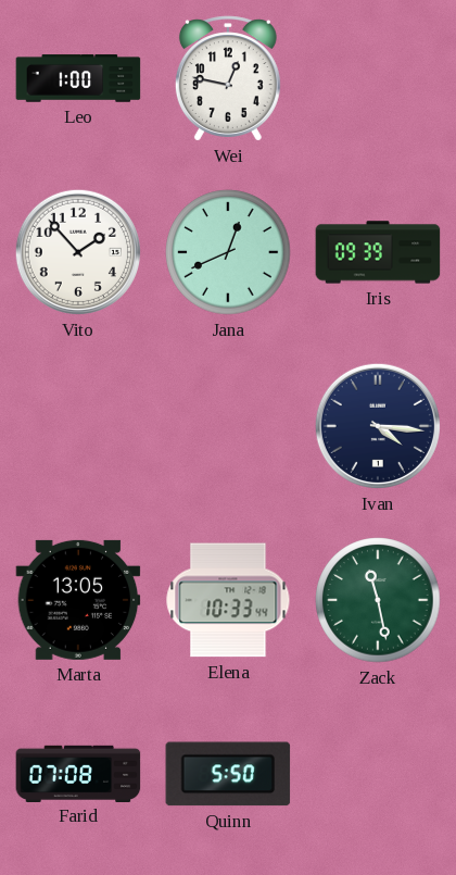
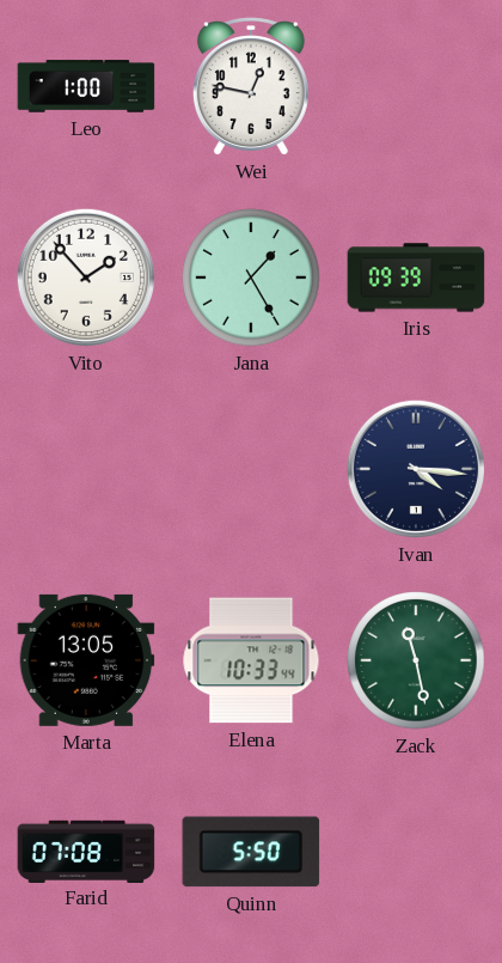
Jana: 12:41 -> 1:25 (251, 278)
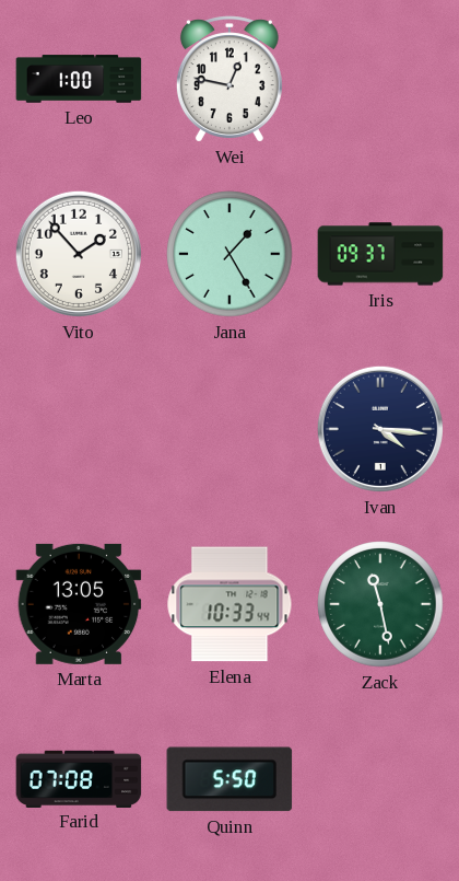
Iris: 09:39 -> 09:37 (380, 254)
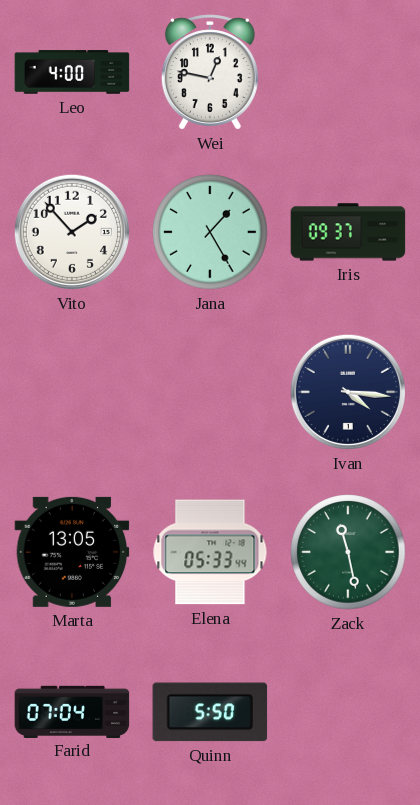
Leo: 1:00 -> 4:00 (72, 72)
Elena: 10:33 -> 05:33 (210, 552)
Farid: 07:08 -> 07:04 (72, 711)
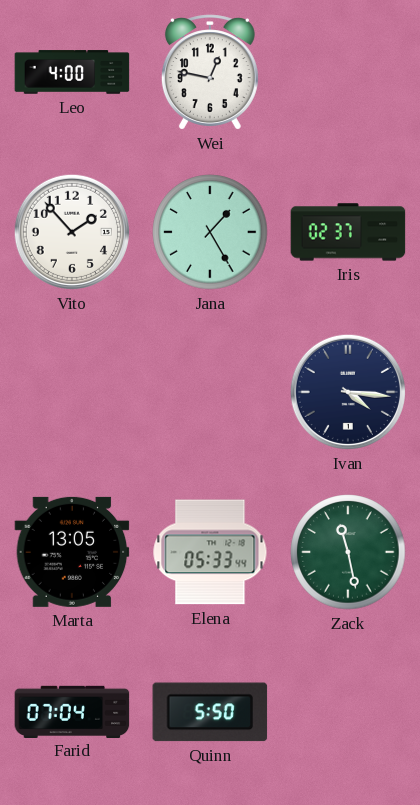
Iris: 09:37 -> 02:37 (348, 232)
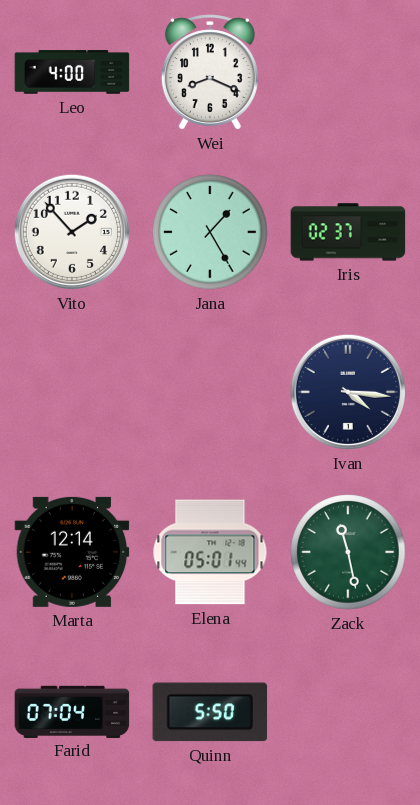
Wei: 12:47 -> 8:19 (210, 72)
Marta: 13:05 -> 12:14 (72, 552)
Elena: 05:33 -> 05:01 (210, 552)
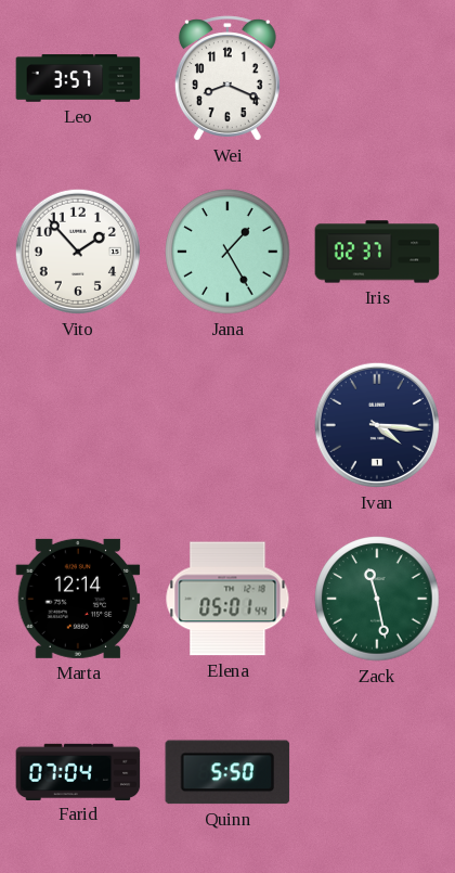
Leo: 4:00 -> 3:57 (78, 78)
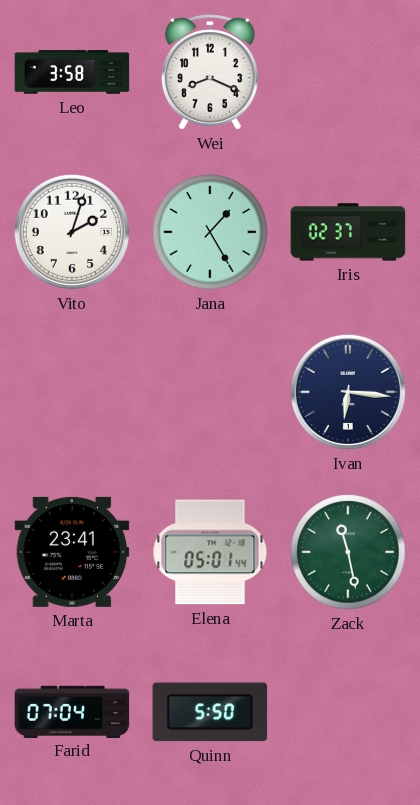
Leo: 3:57 -> 3:58 (72, 72)
Vito: 1:53 -> 2:03 (72, 232)
Ivan: 4:16 -> 6:16 (348, 392)
Marta: 12:14 -> 23:41 (72, 552)
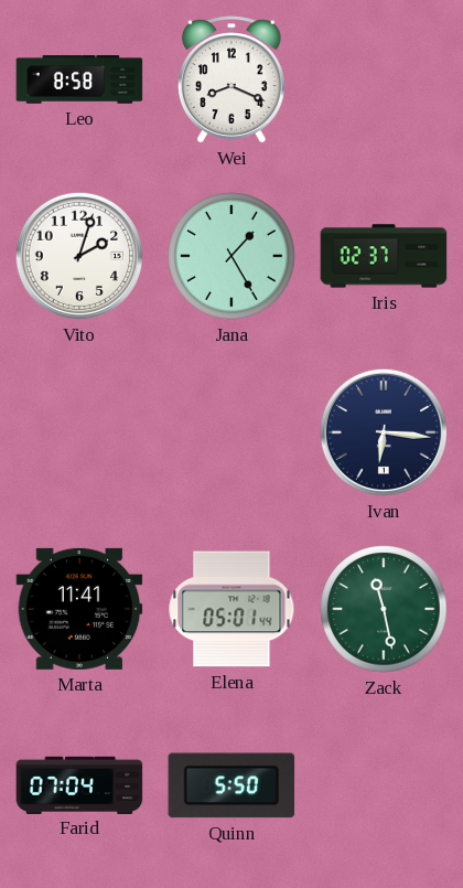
Leo: 3:58 -> 8:58 (79, 79)
Marta: 23:41 -> 11:41 (79, 609)
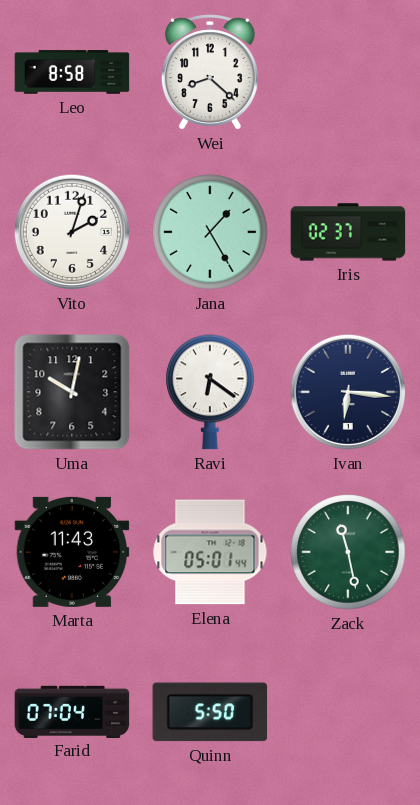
Wei: 8:19 -> 8:22 (210, 72)
Uma: none -> 10:02 (72, 392)
Ravi: none -> 6:21 (210, 392)
Marta: 11:41 -> 11:43 (72, 552)
